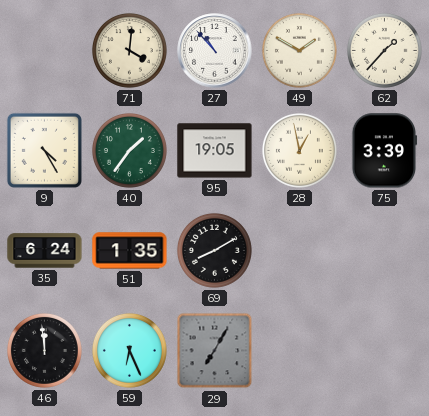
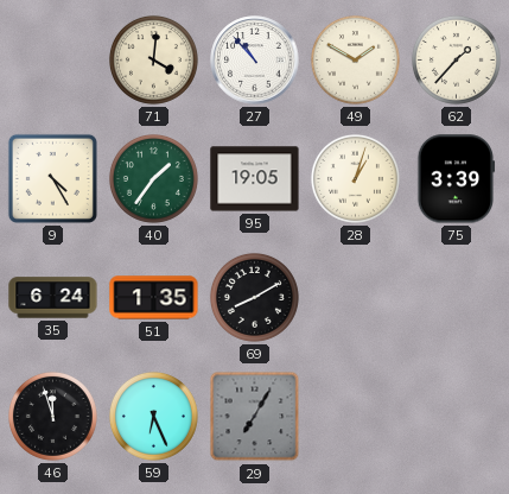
28: 12:58 -> 1:03 (355, 178)
46: 11:59 -> 11:57 (52, 416)
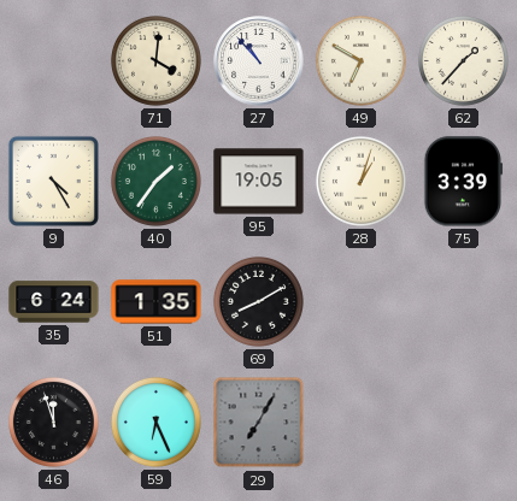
49: 1:50 -> 6:50 (360, 60)
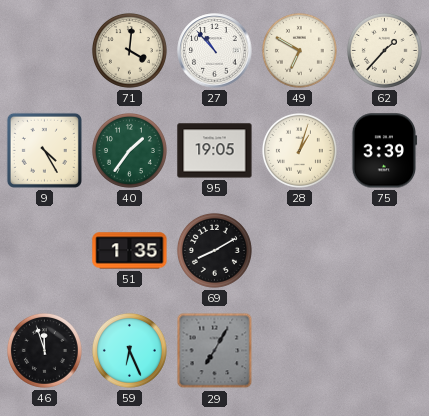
35: 6:24 -> none (54, 302)
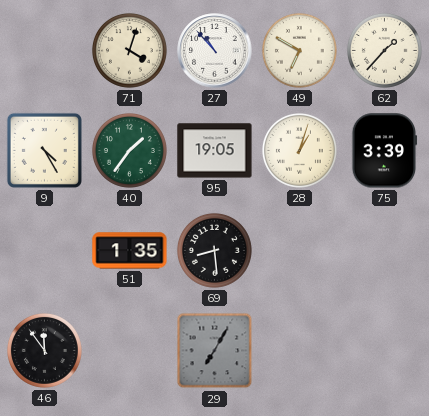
71: 4:01 -> 4:03 (129, 50)
69: 8:10 -> 8:29 (214, 250)
46: 11:57 -> 11:54 (44, 350)
59: 6:26 -> none (129, 350)
